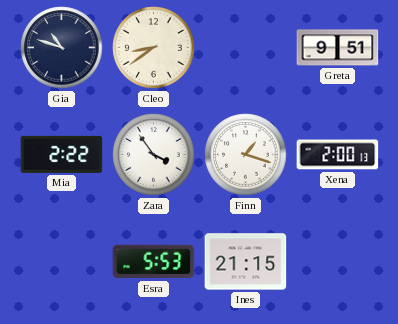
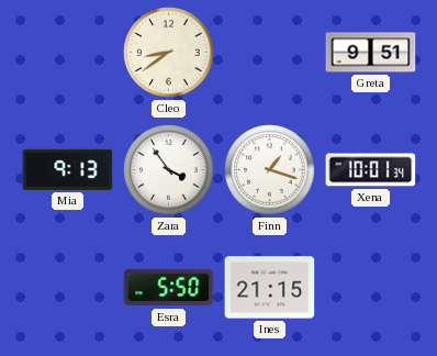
Gia: 10:48 -> none (62, 48)
Mia: 2:22 -> 9:13 (68, 169)
Xena: 2:00 -> 10:01 (371, 170)
Esra: 5:53 -> 5:50 (169, 288)
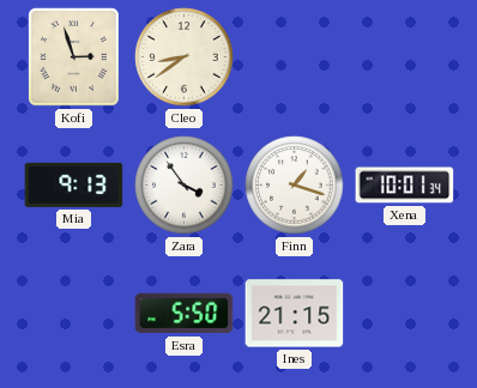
Kofi: none -> 2:57 (73, 56)
Greta: 9:51 -> none (371, 53)
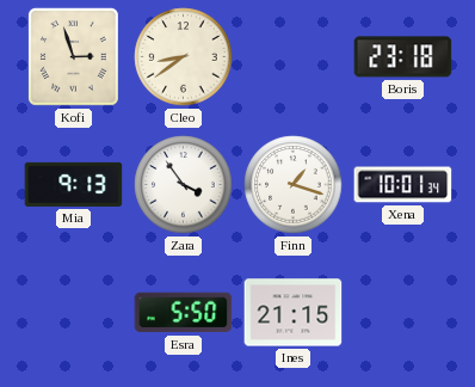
Boris: none -> 23:18 (403, 57)
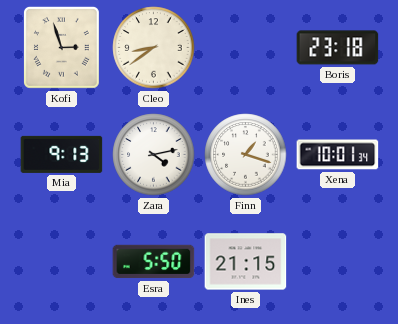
Zara: 3:54 -> 4:13 (154, 155)
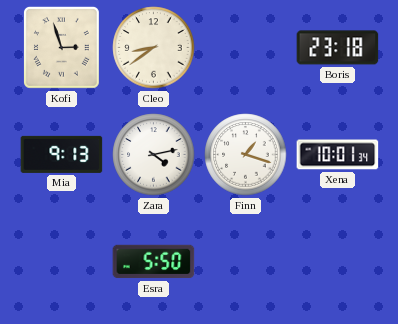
Ines: 21:15 -> none (246, 262)
